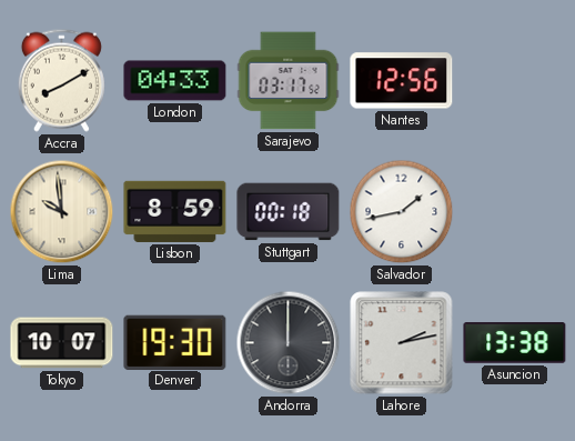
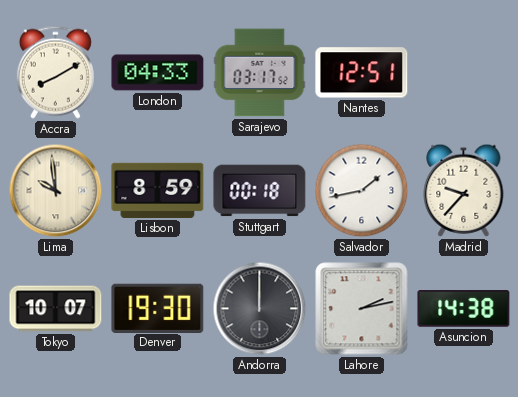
Nantes: 12:56 -> 12:51 (362, 73)
Madrid: none -> 9:37 (464, 190)
Asuncion: 13:38 -> 14:38 (464, 309)
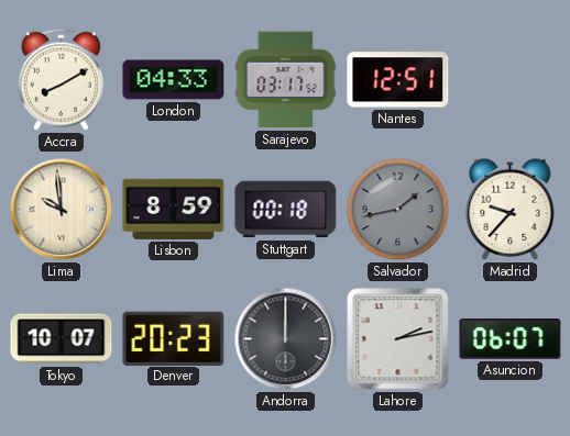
Salvador dial: white -> grey (398, 210)
Denver: 19:30 -> 20:23 (174, 338)
Asuncion: 14:38 -> 06:07 (511, 339)
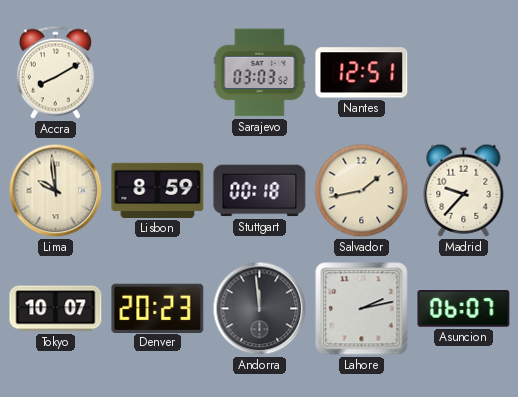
London: 04:33 -> none (174, 80)
Sarajevo: 03:17 -> 03:03 (260, 73)
Salvador dial: grey -> cream (362, 191)
Andorra: 12:00 -> 11:59 (260, 309)
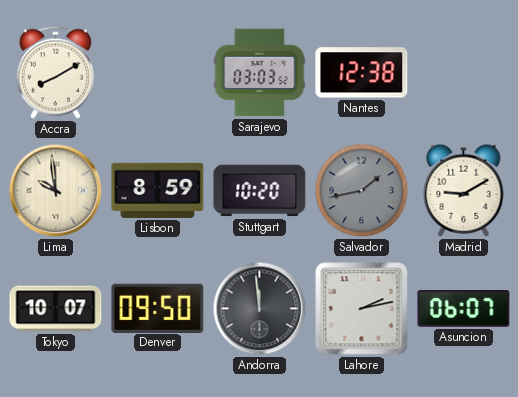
Nantes: 12:51 -> 12:38 (362, 73)
Stuttgart: 00:18 -> 10:20 (260, 191)
Salvador dial: cream -> grey (362, 191)
Madrid: 9:37 -> 9:10 (464, 190)
Denver: 20:23 -> 09:50 (158, 308)
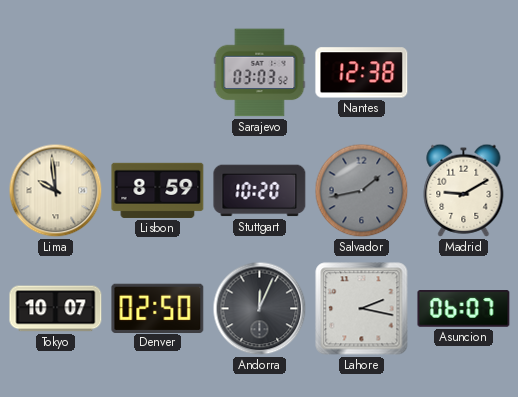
Accra: 8:10 -> none (55, 72)
Denver: 09:50 -> 02:50 (158, 308)
Andorra: 11:59 -> 12:04 (260, 309)
Lahore: 2:13 -> 2:17 (362, 309)
